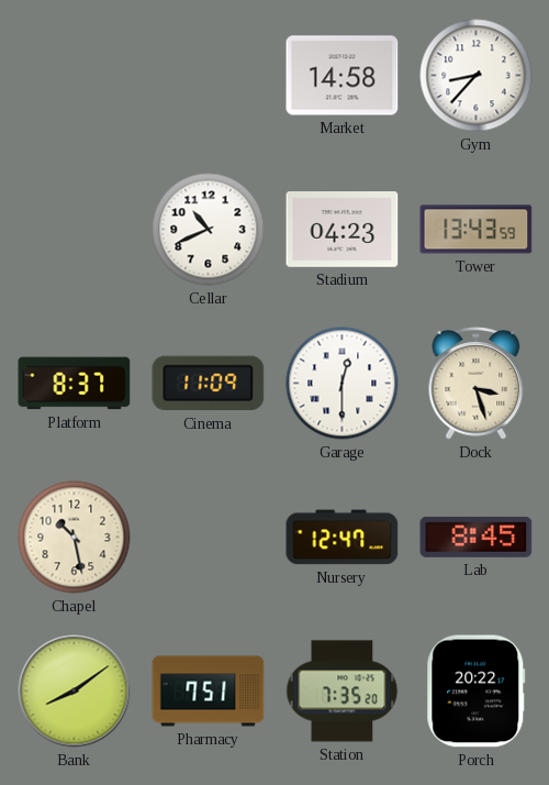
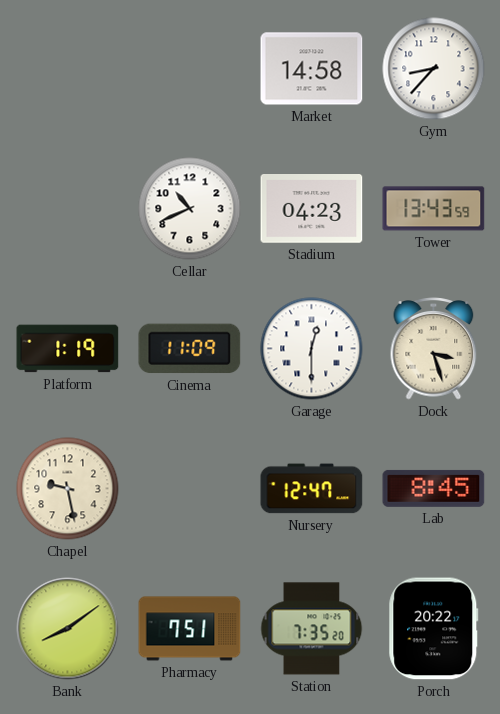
Platform: 8:37 -> 1:19 (68, 349)
Chapel: 10:28 -> 9:28 (68, 489)
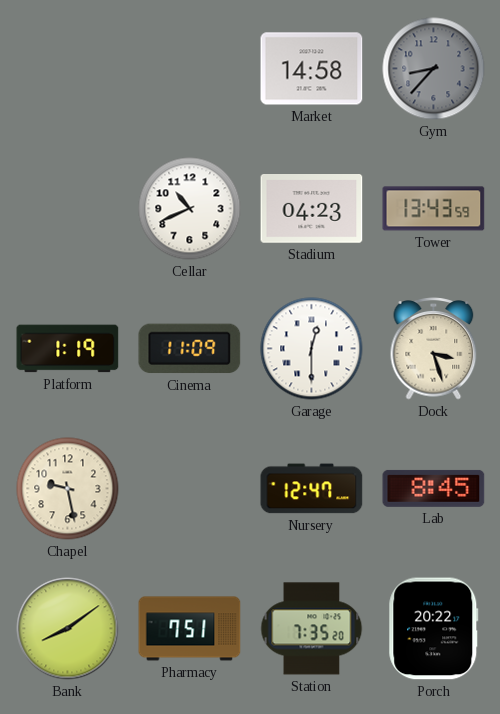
Gym dial: white -> grey (434, 69)
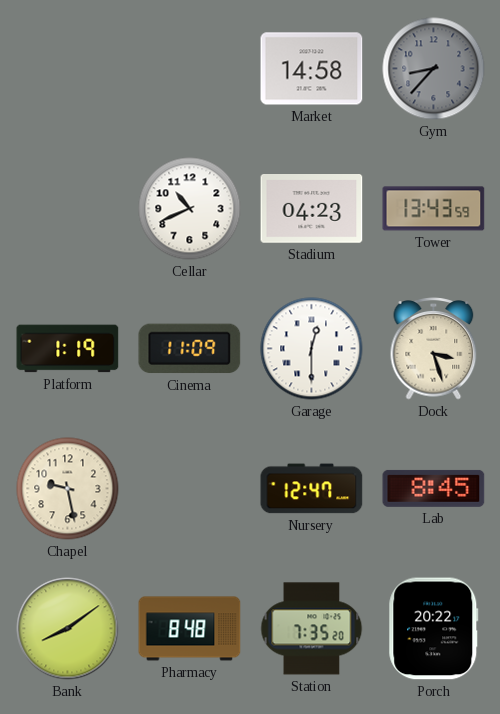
Pharmacy: 7:51 -> 8:48 (190, 629)
